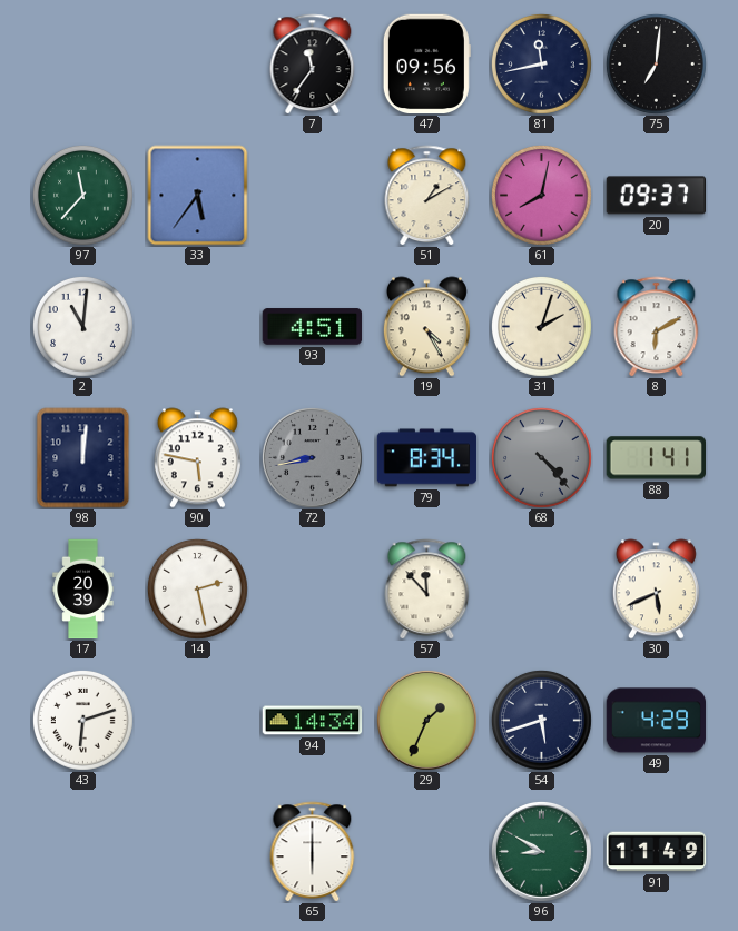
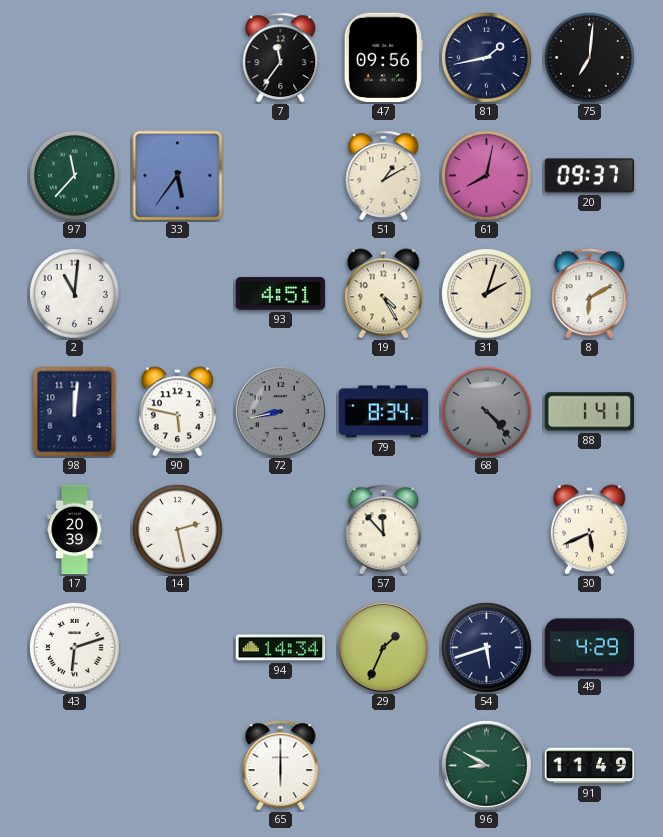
81: 11:43 -> 1:43 (487, 58)
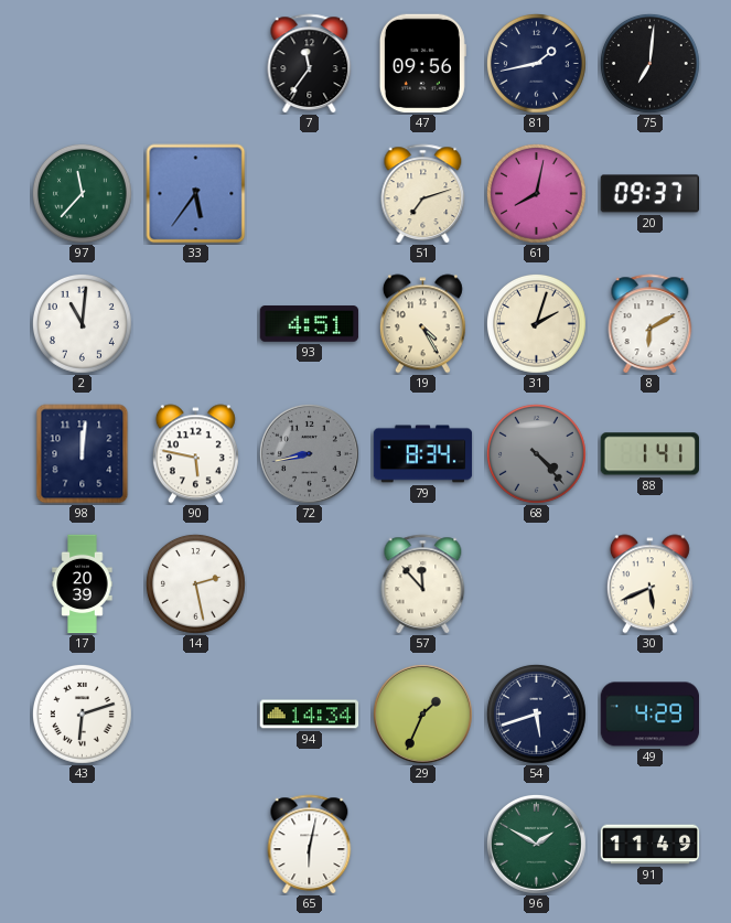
51: 1:10 -> 7:12 (423, 194)
65: 6:00 -> 6:02 (310, 845)
96: 8:50 -> 1:50 (536, 844)
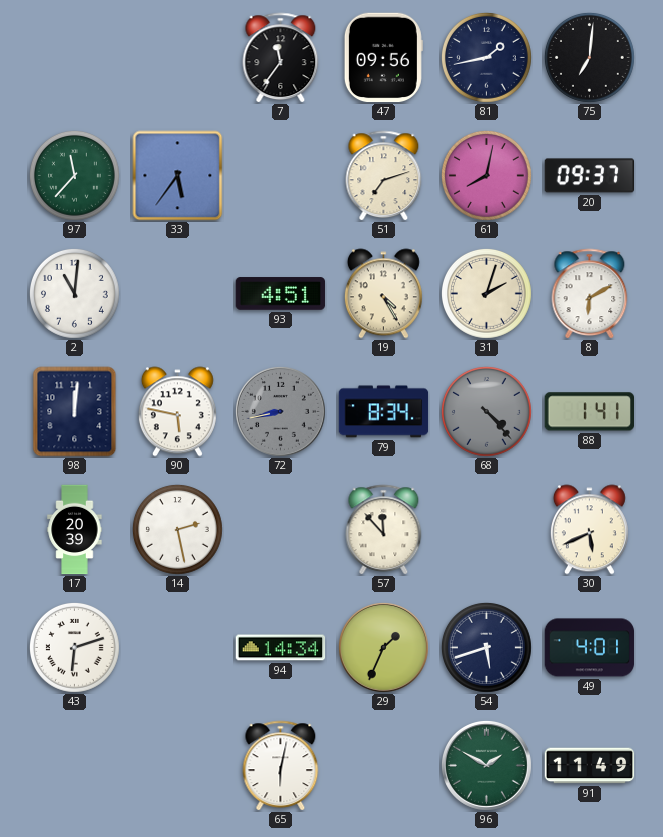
49: 4:29 -> 4:01 (590, 648)
